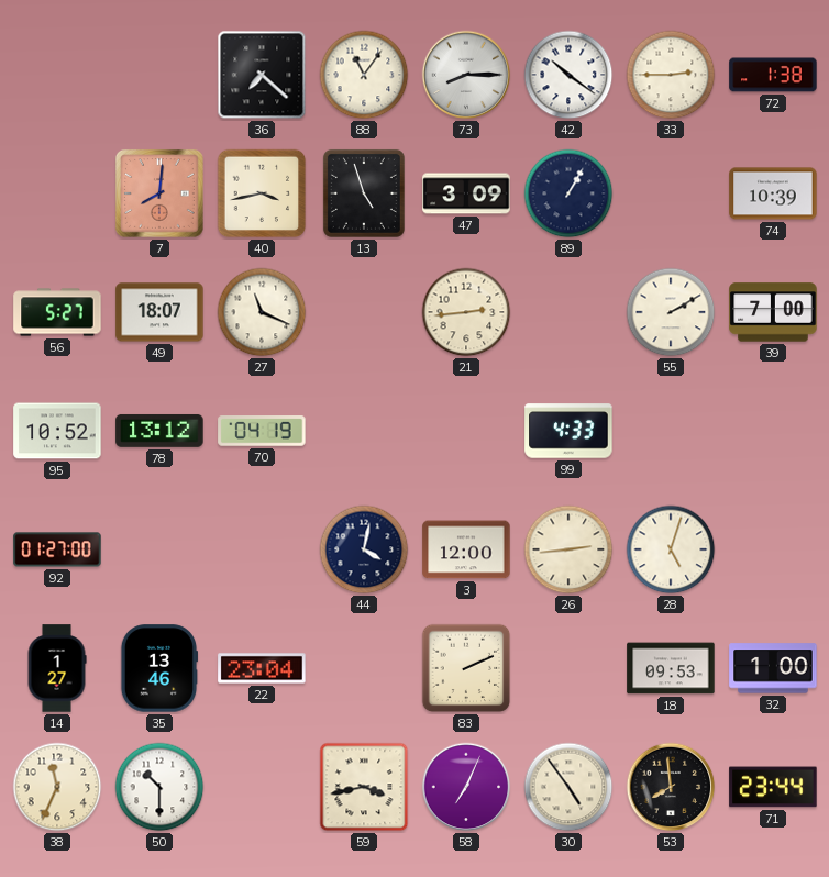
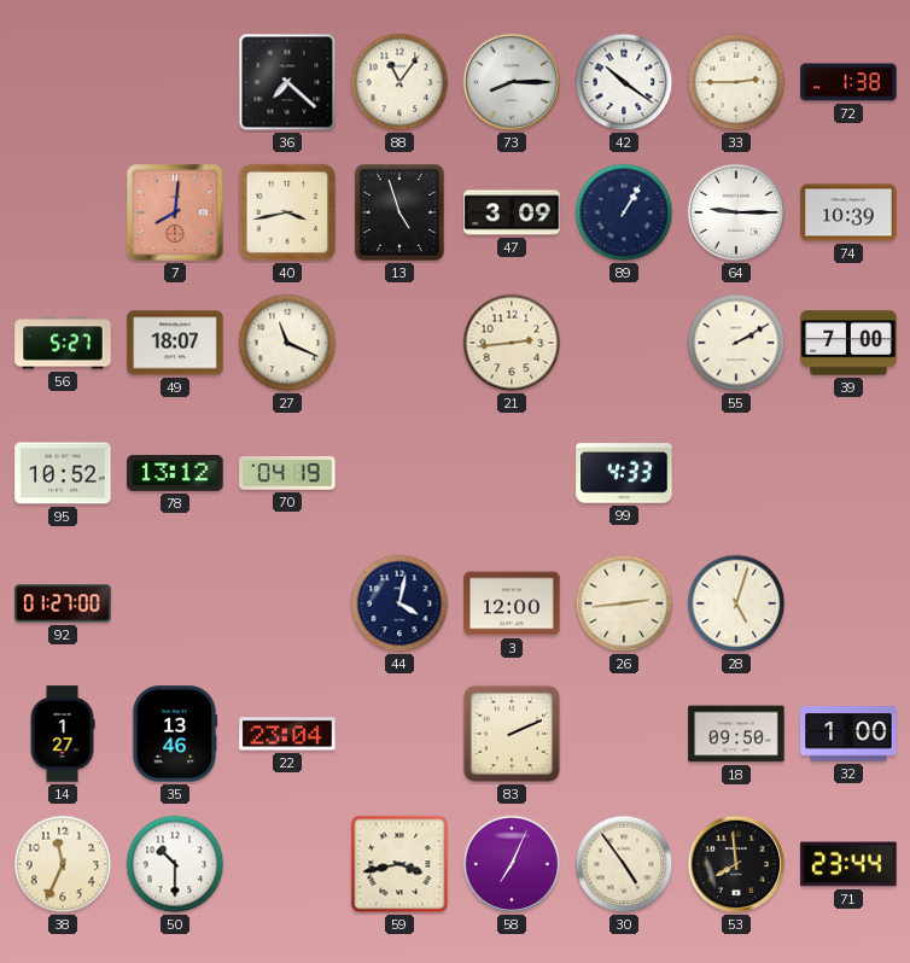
64: none -> 9:15 (736, 212)
18: 09:53 -> 09:50 (736, 734)
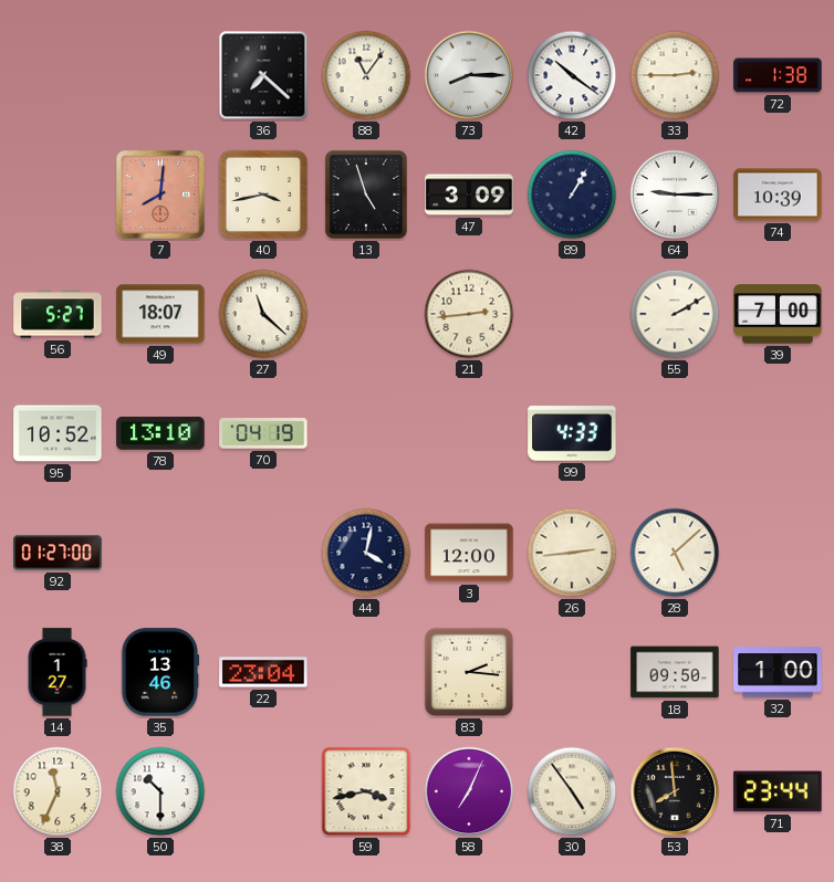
27: 11:19 -> 11:22 (263, 314)
78: 13:12 -> 13:10 (160, 433)
28: 5:03 -> 5:08 (675, 553)
83: 2:11 -> 2:16 (469, 672)
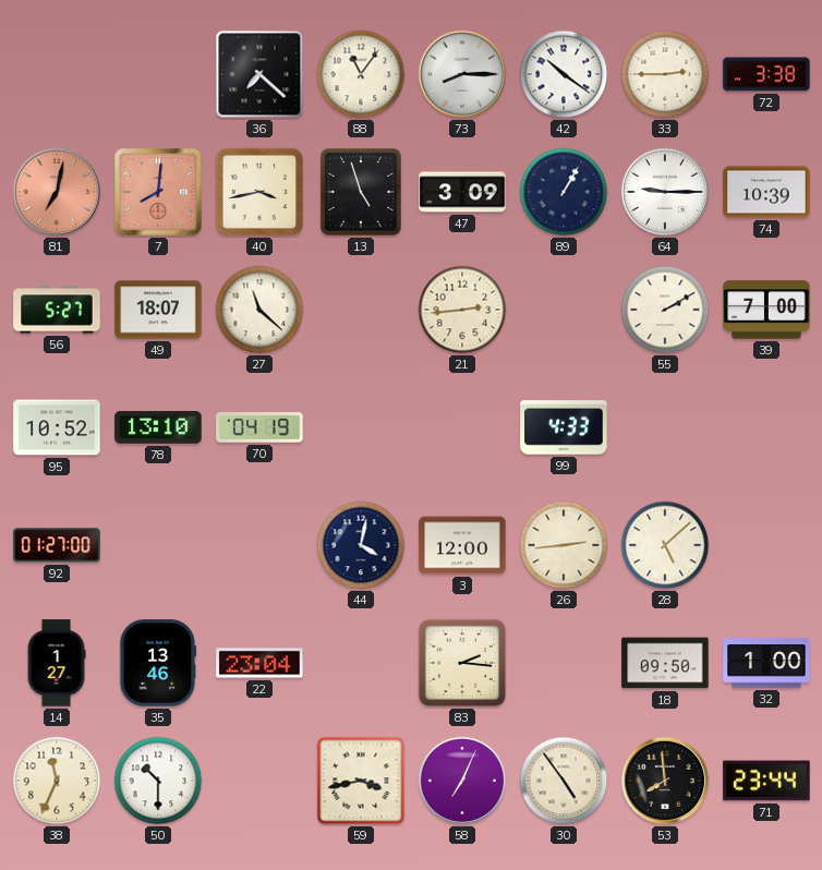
72: 1:38 -> 3:38 (766, 74)
81: none -> 7:02 (57, 192)
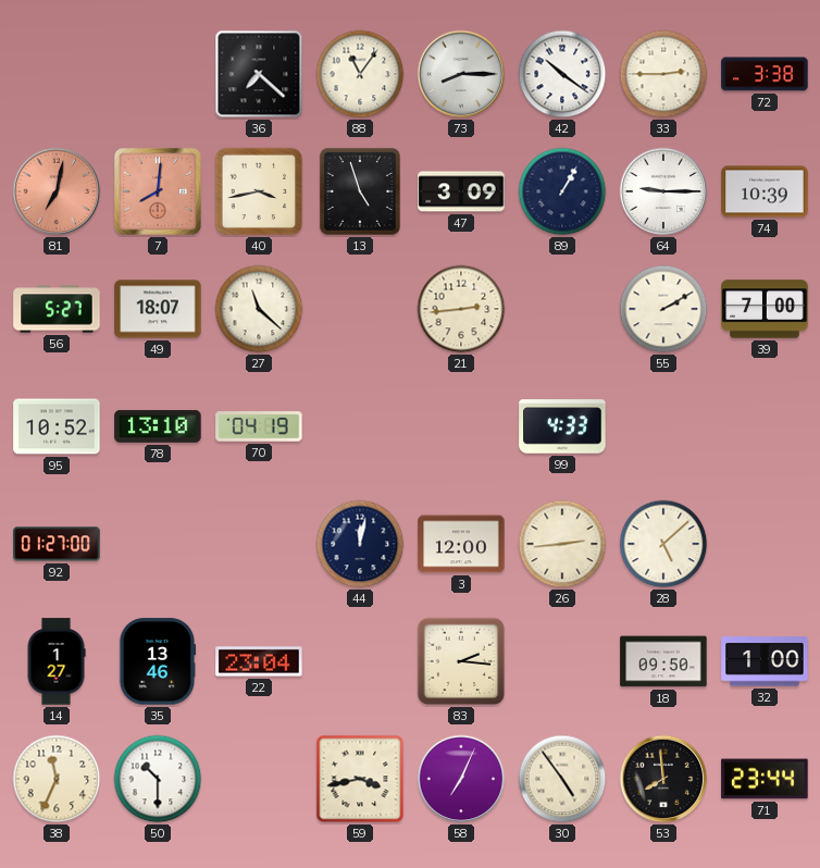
44: 4:02 -> 12:02 (360, 544)
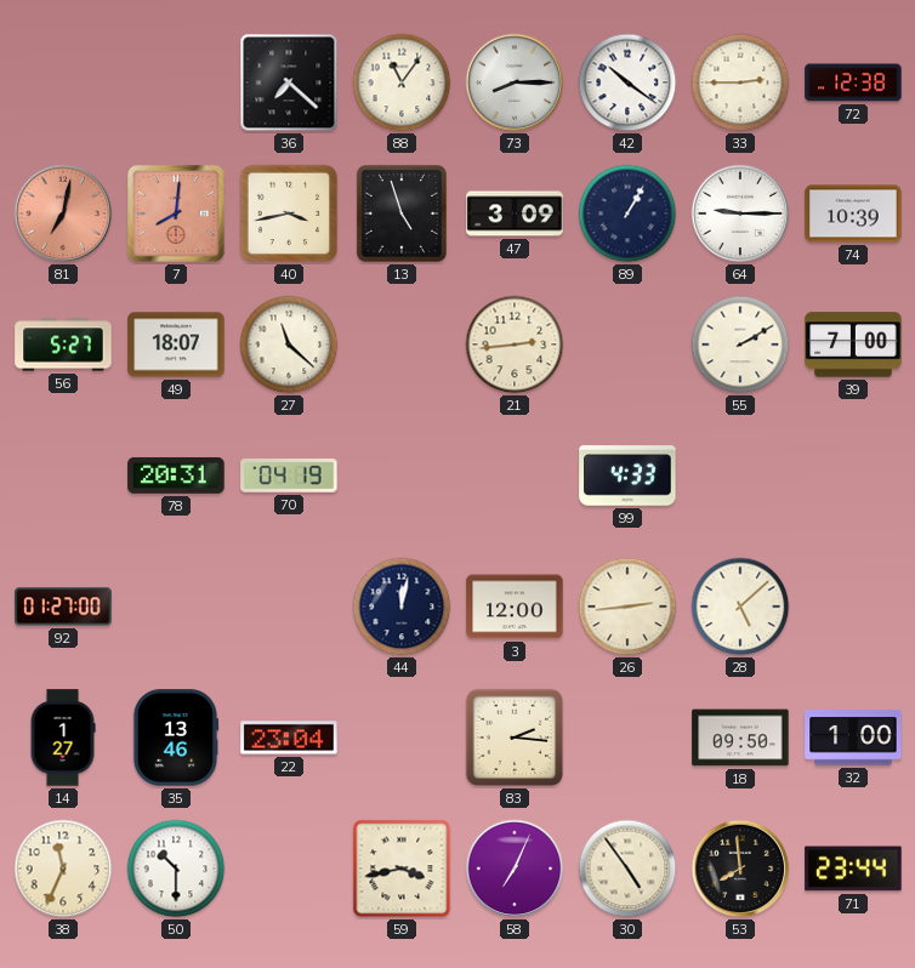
72: 3:38 -> 12:38 (853, 82)
95: 10:52 -> none (57, 426)
78: 13:10 -> 20:31 (176, 476)
